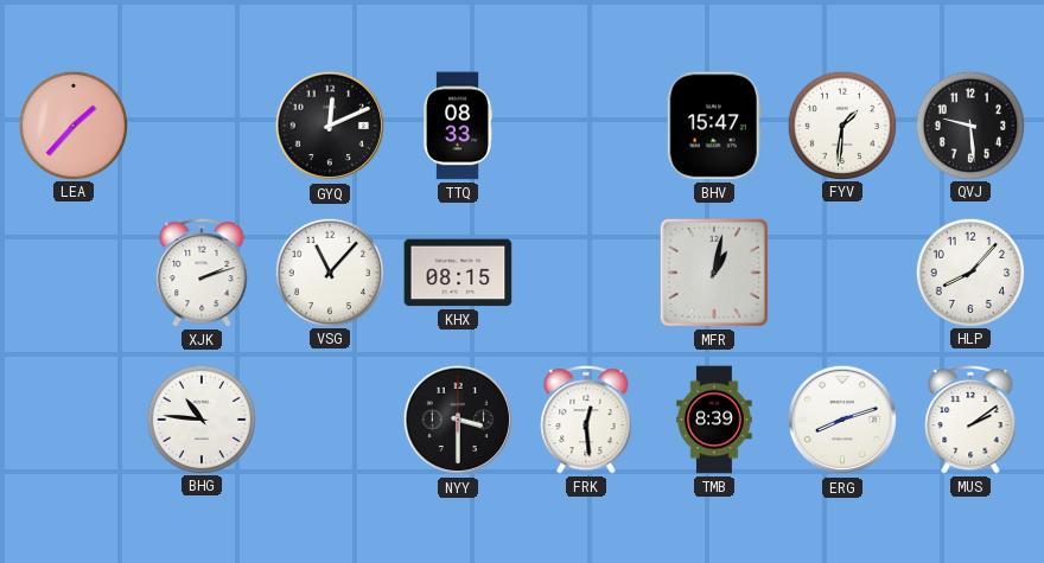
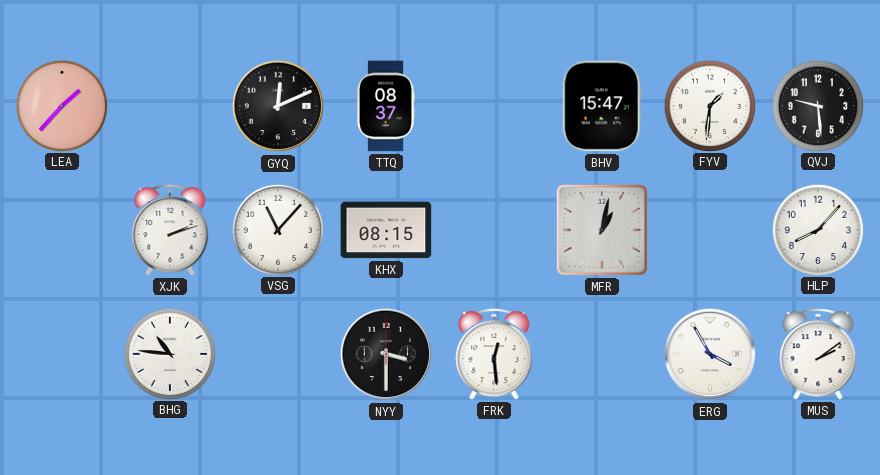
TTQ: 08:33 -> 08:37 (385, 106)
TMB: 8:39 -> none (714, 420)
ERG: 8:12 -> 3:55 (710, 354)
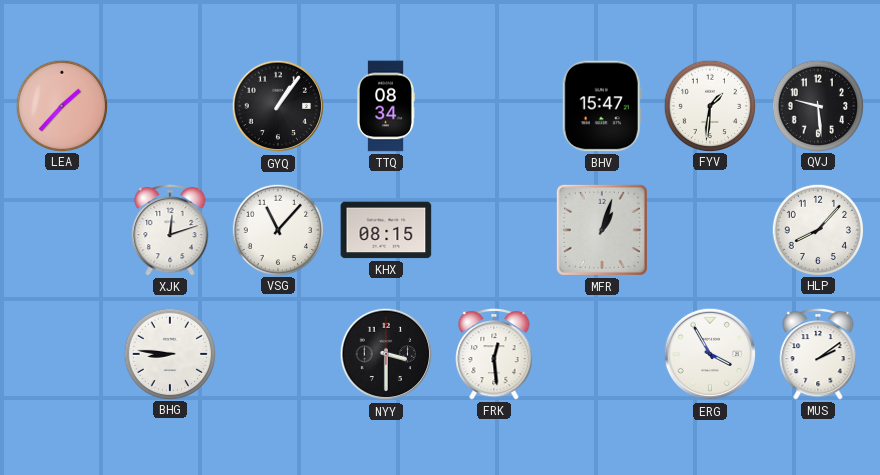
GYQ: 12:11 -> 1:06 (278, 106)
TTQ: 08:37 -> 08:34 (385, 106)
XJK: 2:12 -> 12:12 (170, 231)
MFR: 1:02 -> 1:03 (602, 230)
BHG: 10:46 -> 8:46 (169, 353)
